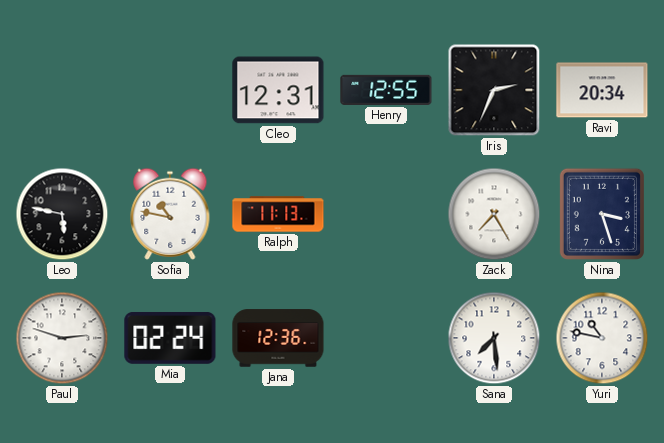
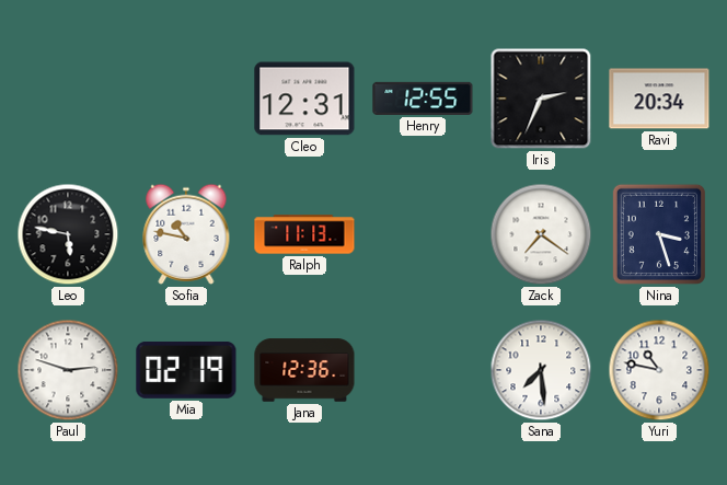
Zack: 7:25 -> 7:21 (541, 234)
Mia: 02:24 -> 02:19 (186, 370)
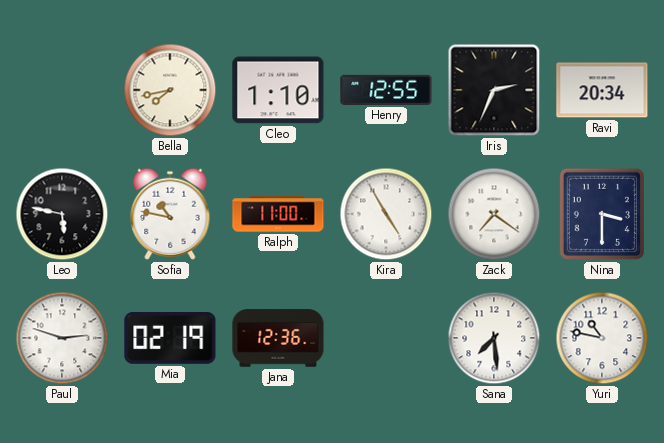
Bella: none -> 7:43 (170, 90)
Cleo: 12:31 -> 1:10 (278, 90)
Ralph: 11:13 -> 11:00 (278, 214)
Kira: none -> 4:55 (386, 214)
Nina: 3:27 -> 3:30 (602, 214)
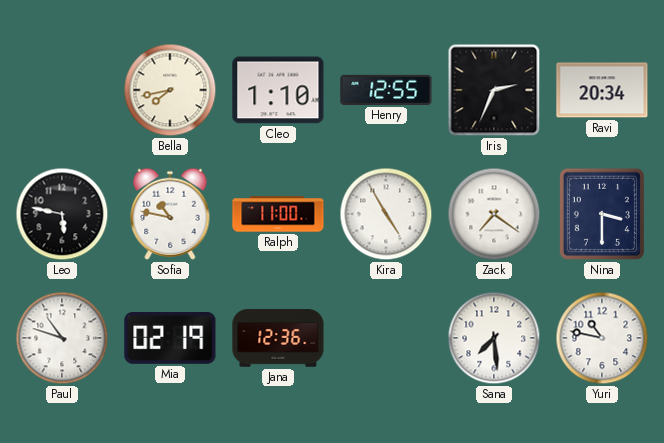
Paul: 2:48 -> 10:48 (62, 338)
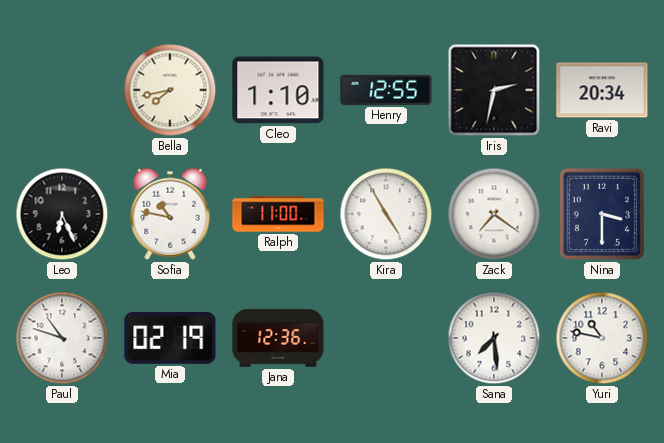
Iris: 2:34 -> 2:32 (494, 90)
Leo: 5:47 -> 6:26 (62, 214)
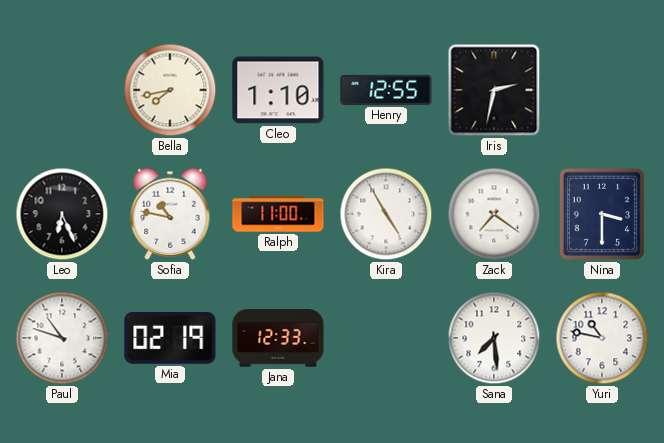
Ravi: 20:34 -> none (602, 90)
Jana: 12:36 -> 12:33 (278, 338)
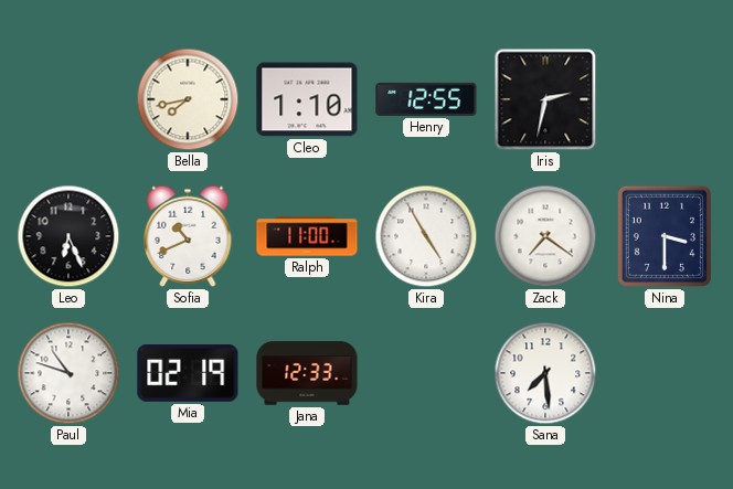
Sofia: 10:47 -> 10:41 (188, 236)
Yuri: 10:47 -> none (602, 338)
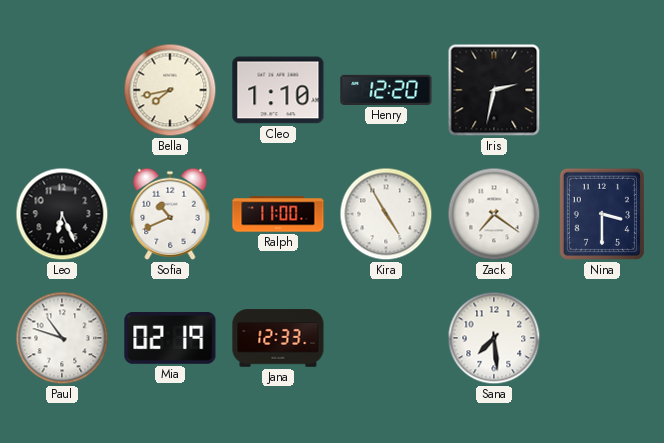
Henry: 12:55 -> 12:20 (386, 90)
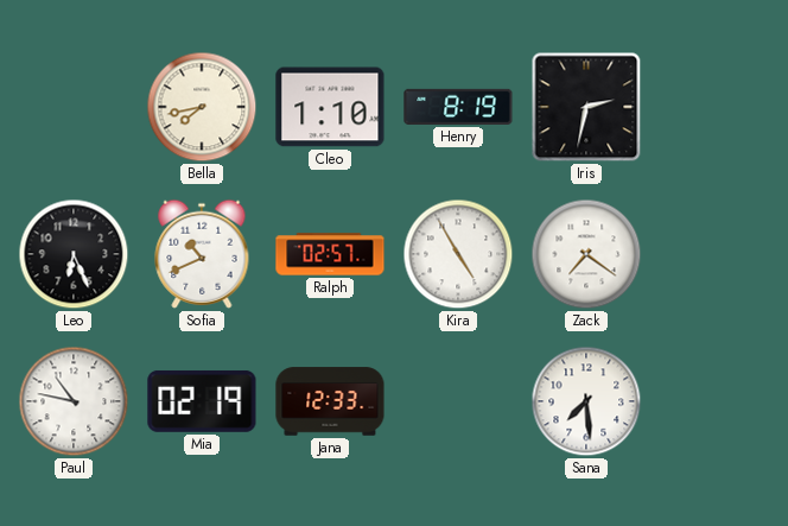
Henry: 12:20 -> 8:19 (458, 107)
Ralph: 11:00 -> 02:57 (330, 254)
Nina: 3:30 -> none (602, 214)
Paul: 10:48 -> 10:47 (74, 401)
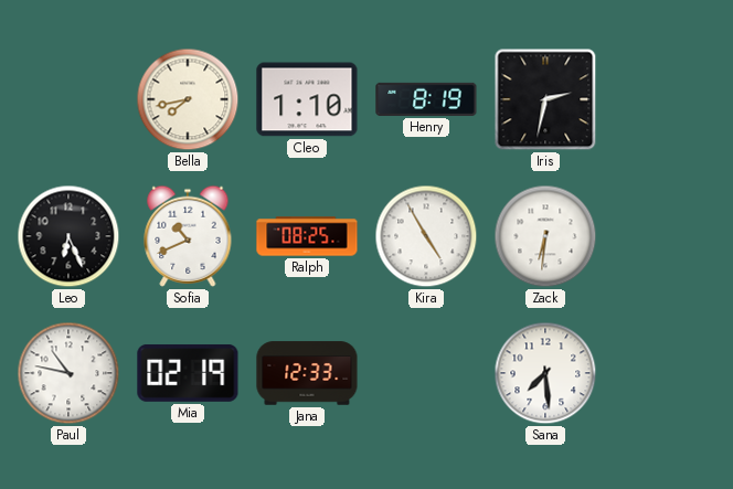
Ralph: 02:57 -> 08:25 (307, 236)
Zack: 7:21 -> 6:31 (545, 236)
